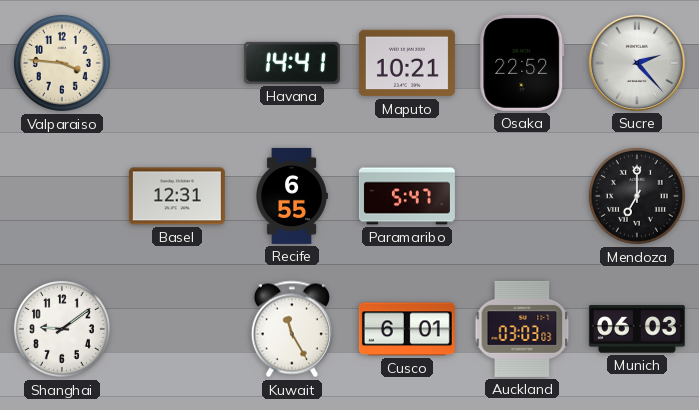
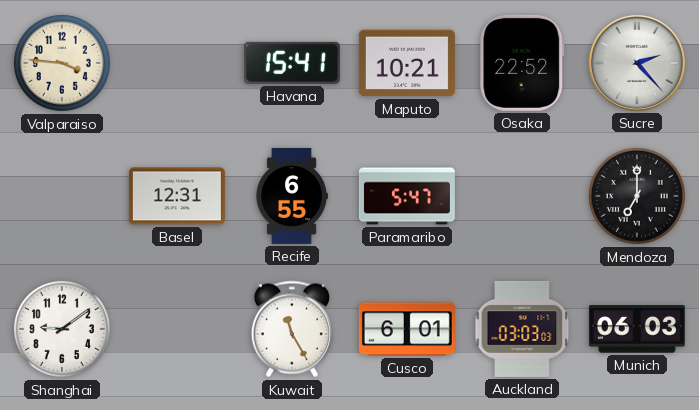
Havana: 14:41 -> 15:41 (292, 63)
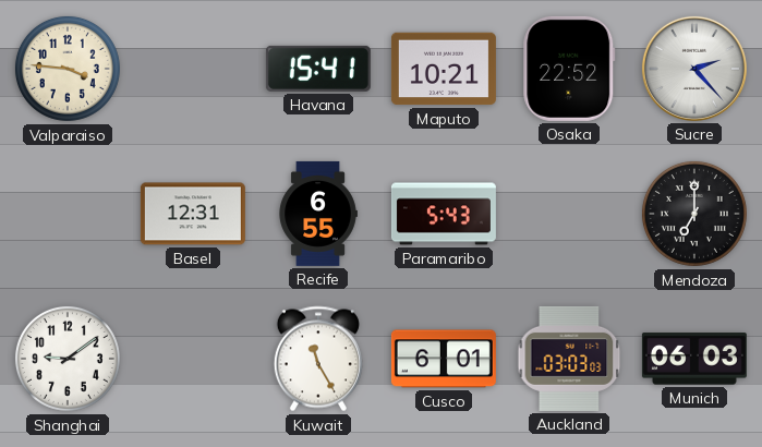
Paramaribo: 5:47 -> 5:43 (444, 214)
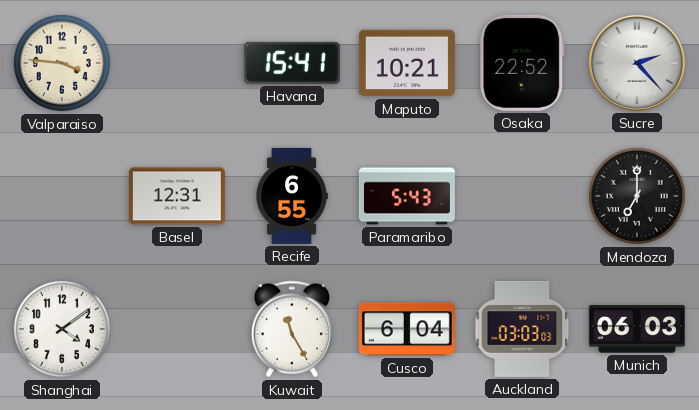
Shanghai: 9:09 -> 4:09 (62, 329)
Cusco: 6:01 -> 6:04 (407, 329)
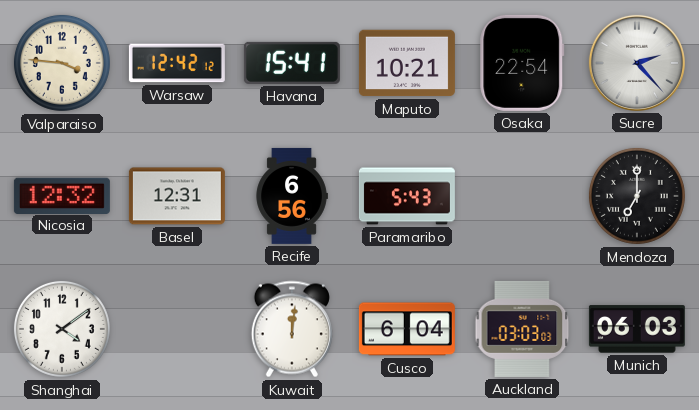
Warsaw: none -> 12:42 (177, 63)
Osaka: 22:52 -> 22:54 (522, 63)
Nicosia: none -> 12:32 (62, 195)
Recife: 6:55 -> 6:56 (292, 196)
Kuwait: 11:25 -> 12:01 (292, 329)
